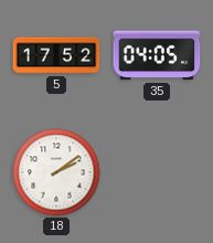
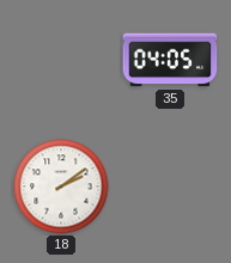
5: 17:52 -> none (56, 55)
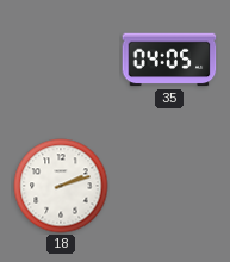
18: 2:09 -> 2:12 (61, 186)
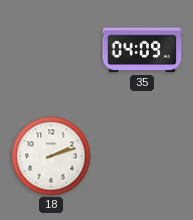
35: 04:05 -> 04:09 (142, 50)
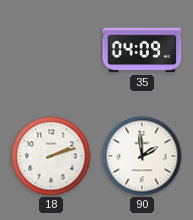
90: none -> 1:59 (142, 156)
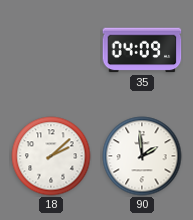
18: 2:12 -> 2:08 (51, 156)
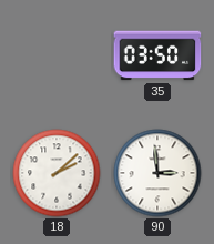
35: 04:09 -> 03:50 (157, 55)
90: 1:59 -> 2:59 (157, 173)
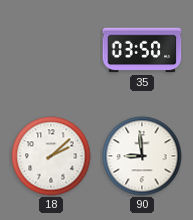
90: 2:59 -> 8:59 (142, 156)
